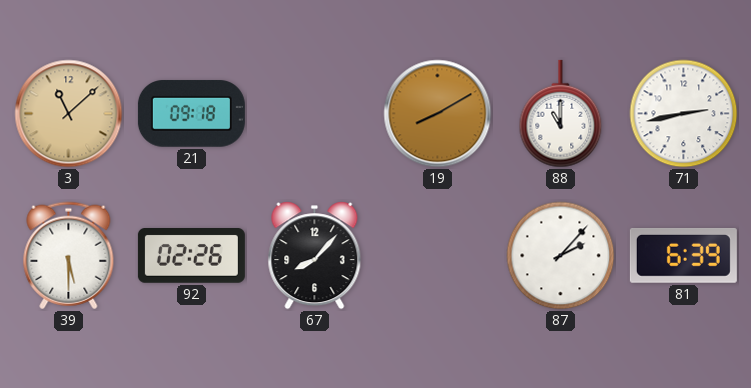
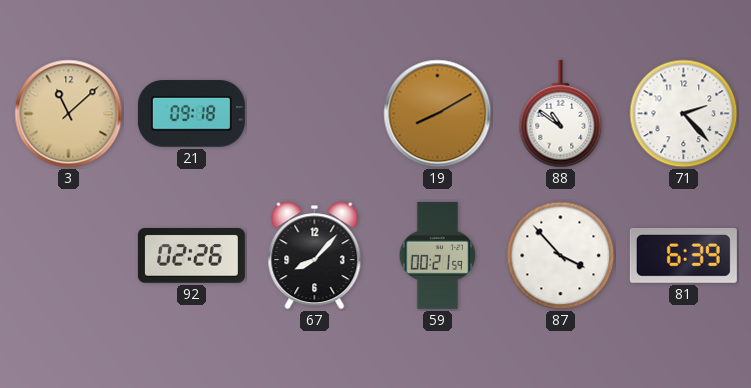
88: 11:00 -> 10:51 (561, 114)
71: 2:43 -> 2:23 (684, 114)
39: 5:30 -> none (69, 256)
59: none -> 00:21 (437, 255)
87: 2:07 -> 3:53 (561, 256)
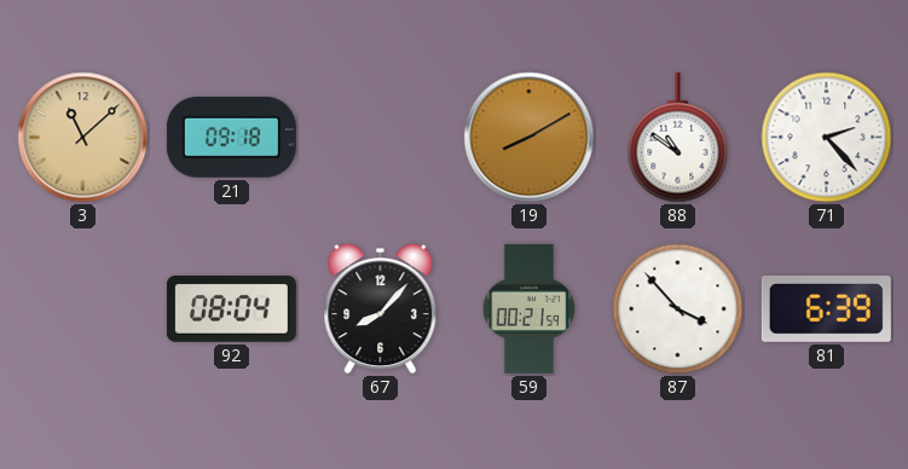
92: 02:26 -> 08:04 (231, 309)
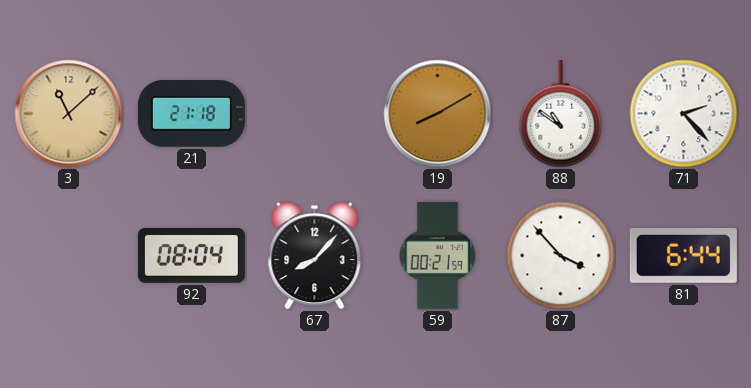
21: 09:18 -> 21:18 (191, 114)
81: 6:39 -> 6:44 (683, 255)
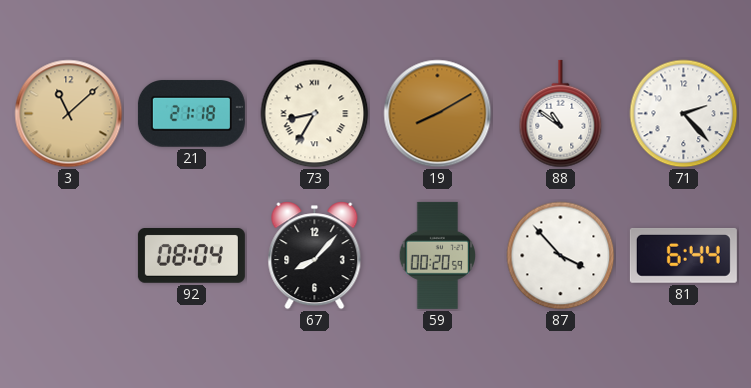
73: none -> 8:35 (315, 114)
59: 00:21 -> 00:20 (437, 255)
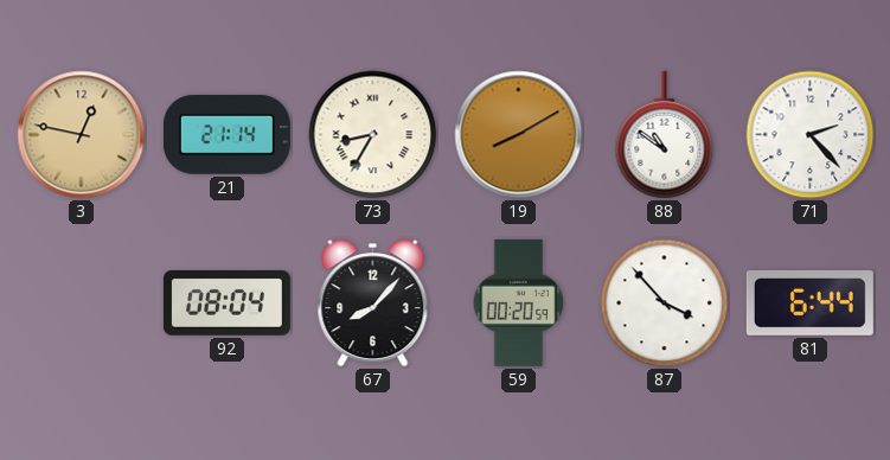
3: 11:08 -> 12:47 (82, 135)
21: 21:18 -> 21:14 (226, 135)
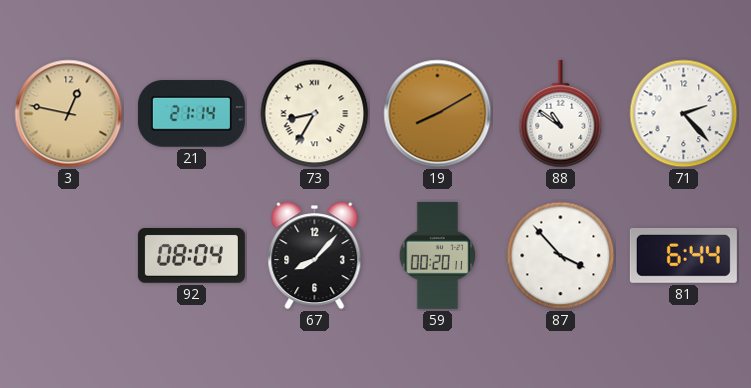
59: 00:20:59 -> 00:20:11 (437, 255)
